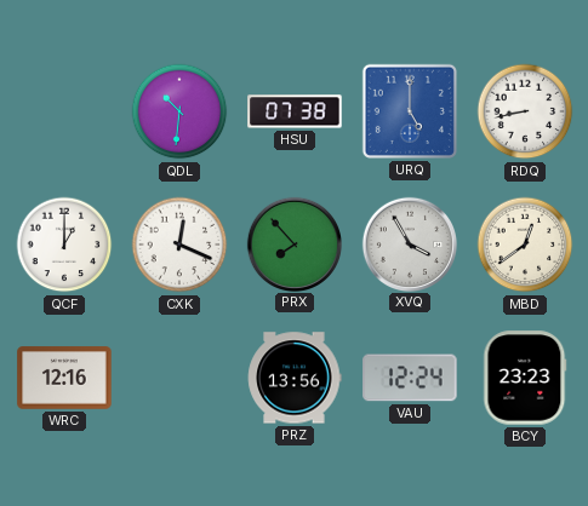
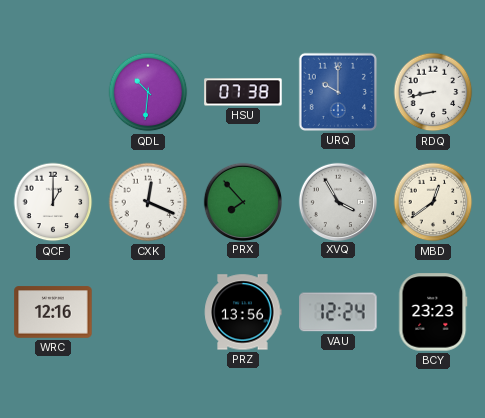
URQ: 5:00 -> 10:00 (338, 92)
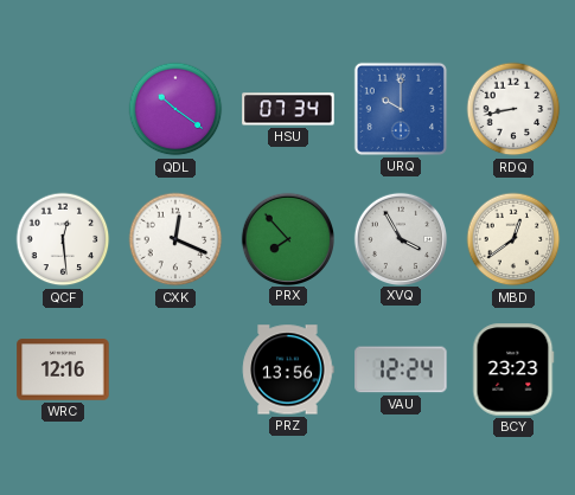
QDL: 10:31 -> 10:21 (175, 109)
HSU: 07:38 -> 07:34 (288, 109)
QCF: 1:00 -> 12:29 (63, 239)
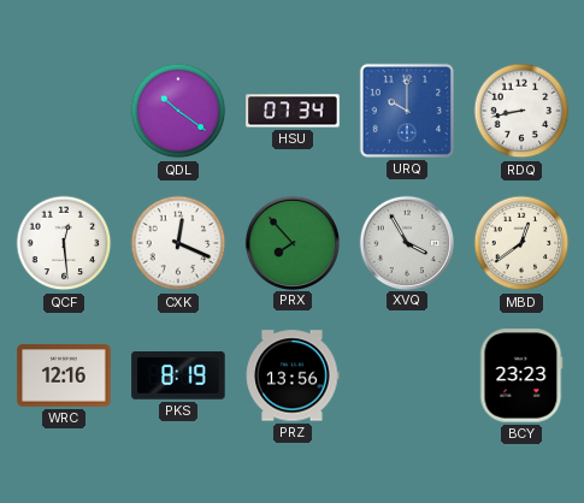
PKS: none -> 8:19 (178, 375)
VAU: 12:24 -> none (401, 369)
